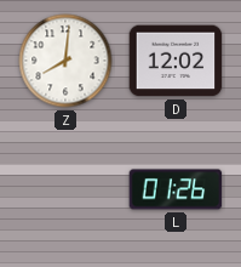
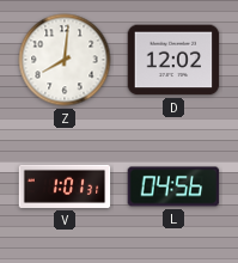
V: none -> 1:01 (65, 186)
L: 01:26 -> 04:56 (173, 186)
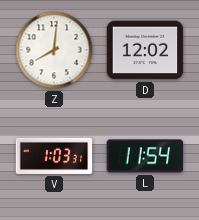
V: 1:01 -> 1:03 (54, 156)
L: 04:56 -> 11:54 (145, 156)
